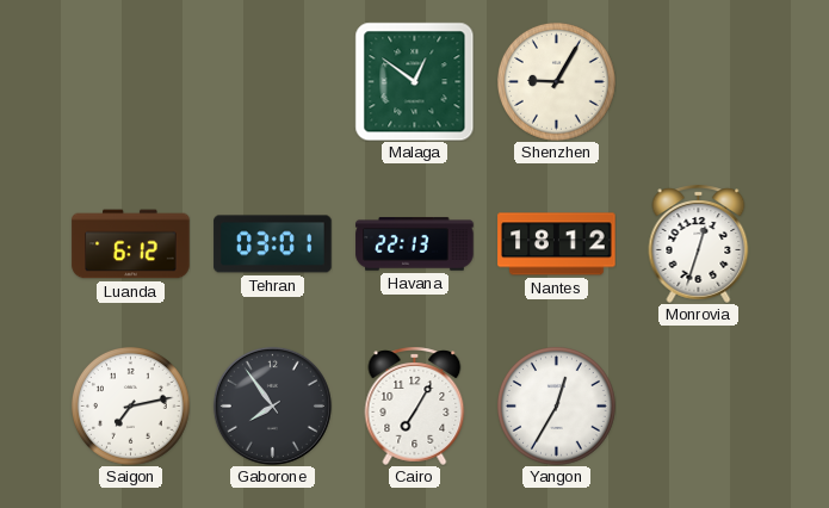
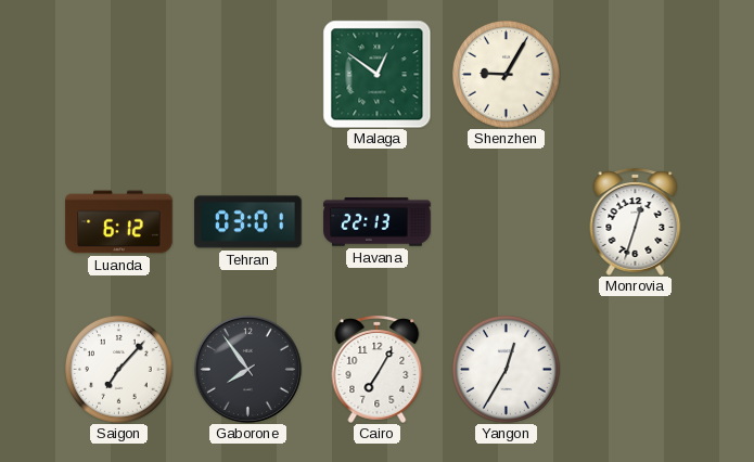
Nantes: 18:12 -> none (557, 244)
Saigon: 7:13 -> 7:07 (119, 370)
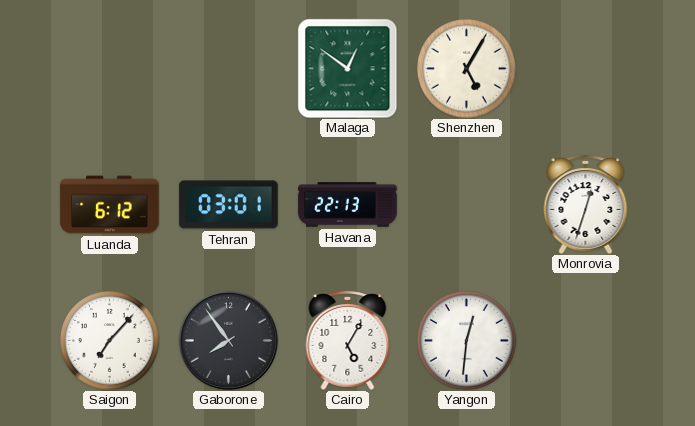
Shenzhen: 9:05 -> 5:05 (467, 69)
Cairo: 7:05 -> 5:05 (348, 340)
Yangon: 12:35 -> 12:31 (467, 341)
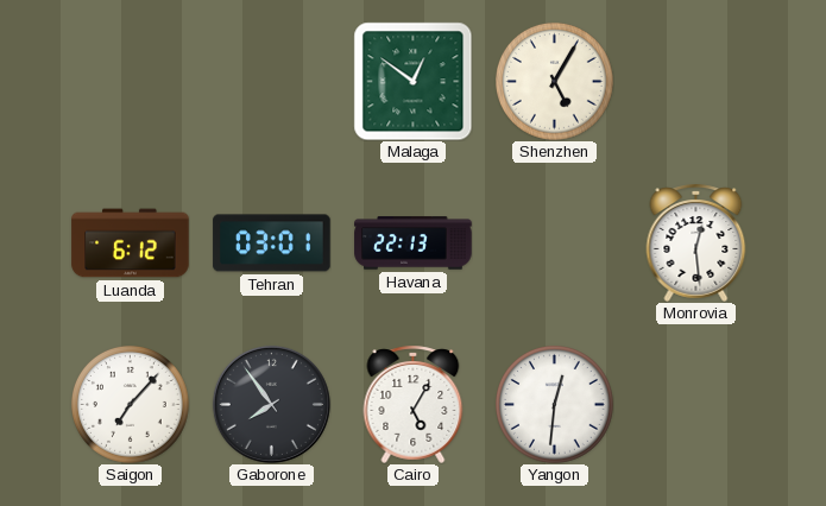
Monrovia: 12:33 -> 12:29 (696, 242)
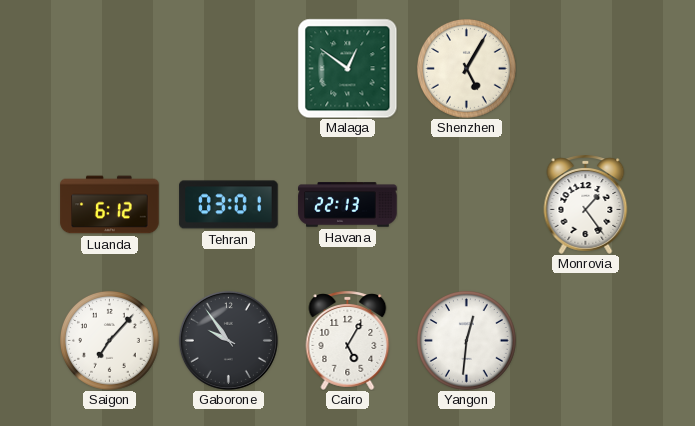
Monrovia: 12:29 -> 1:24 (586, 204)
Gaborone: 7:54 -> 9:54 (228, 340)
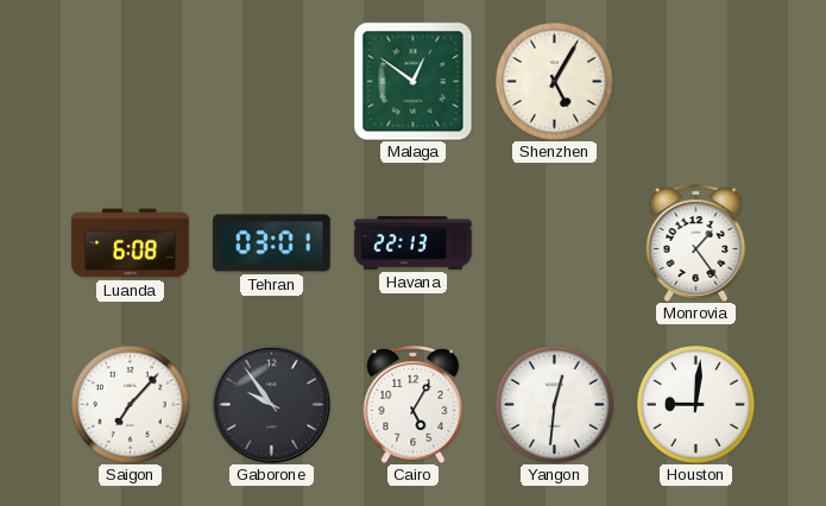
Luanda: 6:12 -> 6:08 (131, 243)
Houston: none -> 9:01 (696, 405)
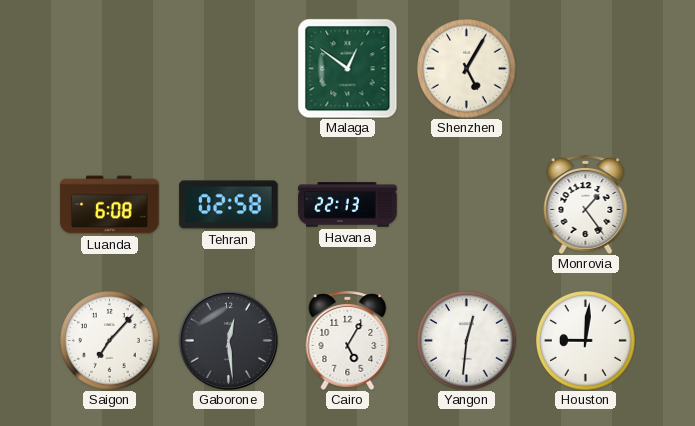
Tehran: 03:01 -> 02:58 (229, 205)
Gaborone: 9:54 -> 12:29 (228, 340)
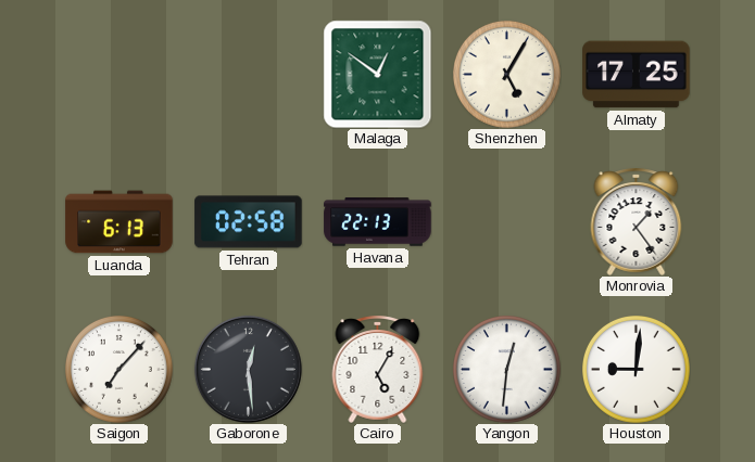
Almaty: none -> 17:25 (637, 75)
Luanda: 6:08 -> 6:13 (119, 222)
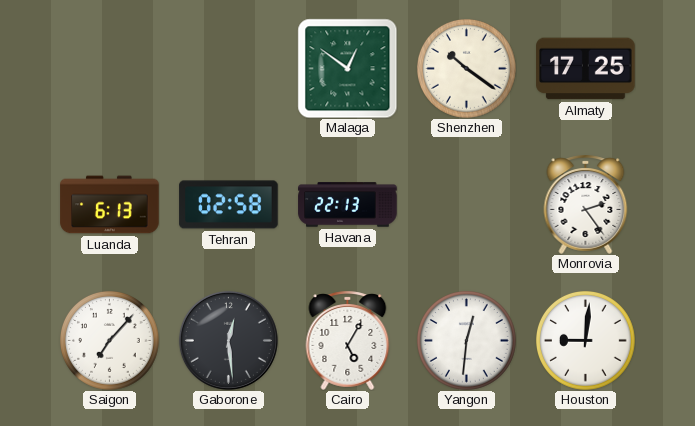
Shenzhen: 5:05 -> 10:21 (467, 69)
Monrovia: 1:24 -> 2:24 (586, 204)
